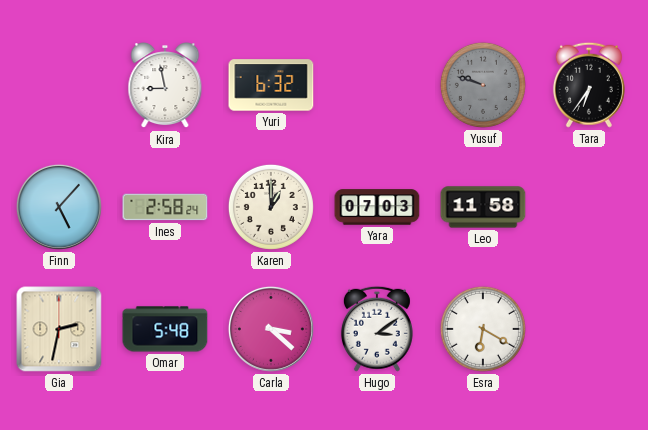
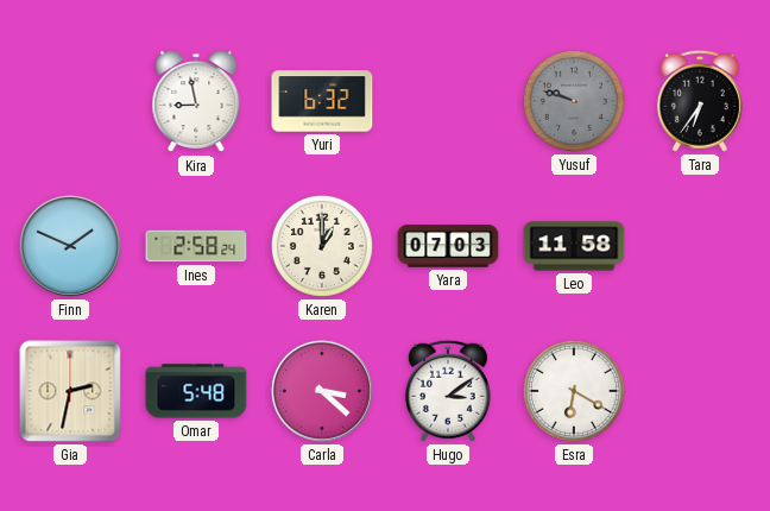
Finn: 5:07 -> 1:49 (70, 246)
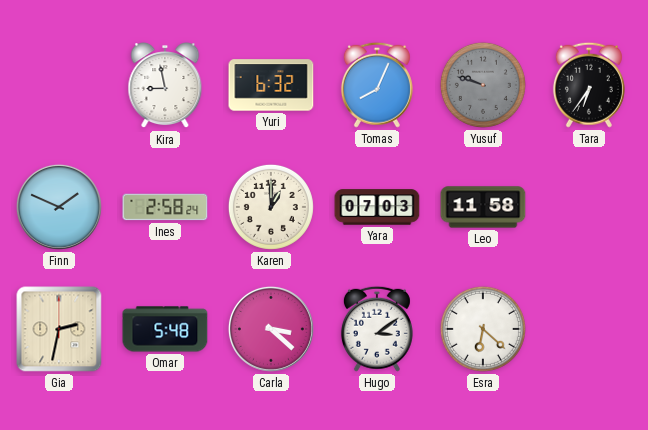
Tomas: none -> 8:04 (377, 85)
Esra: 6:20 -> 6:22 (483, 329)
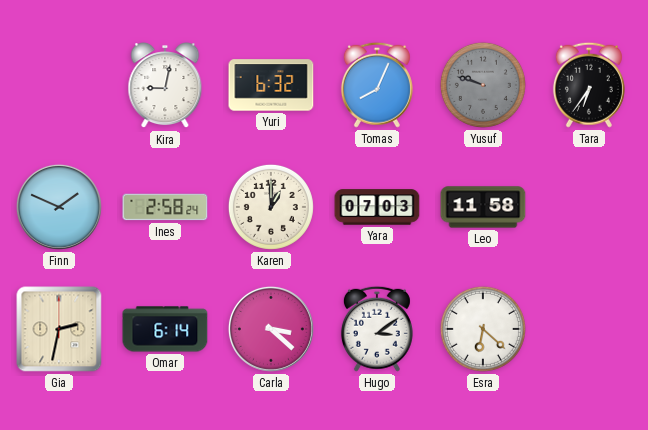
Kira: 8:58 -> 9:02 (165, 86)
Omar: 5:48 -> 6:14 (165, 329)
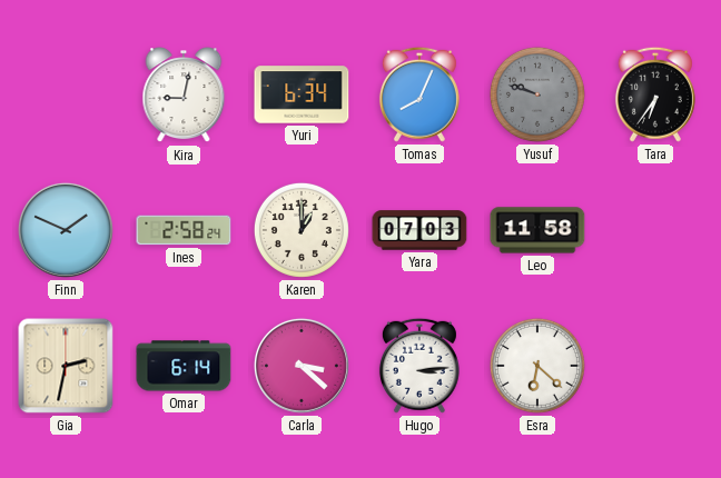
Yuri: 6:32 -> 6:34 (302, 94)
Hugo: 3:09 -> 3:14 (419, 366)
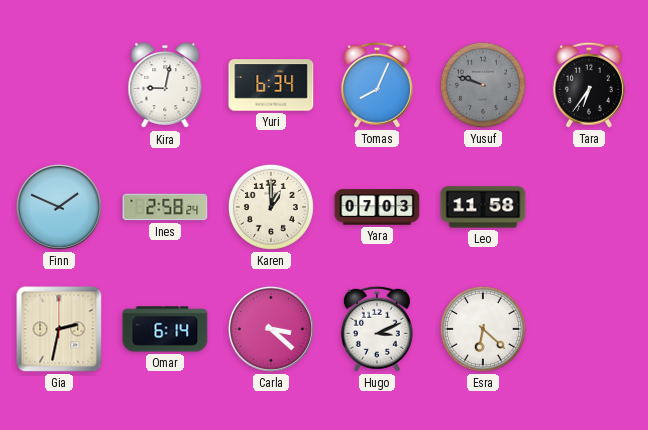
Hugo: 3:14 -> 3:11 (377, 329)
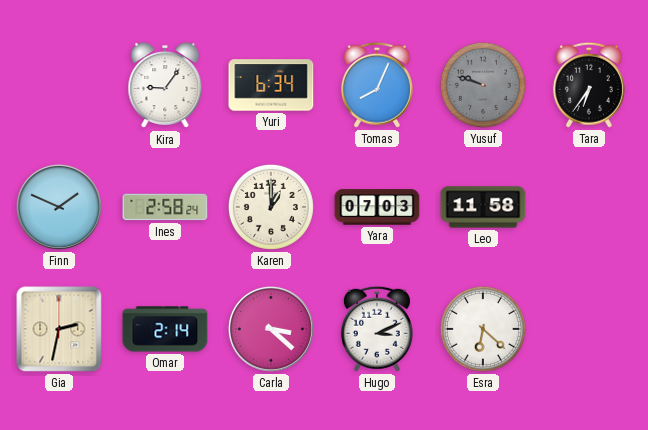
Kira: 9:02 -> 9:06 (165, 86)
Omar: 6:14 -> 2:14 (165, 329)
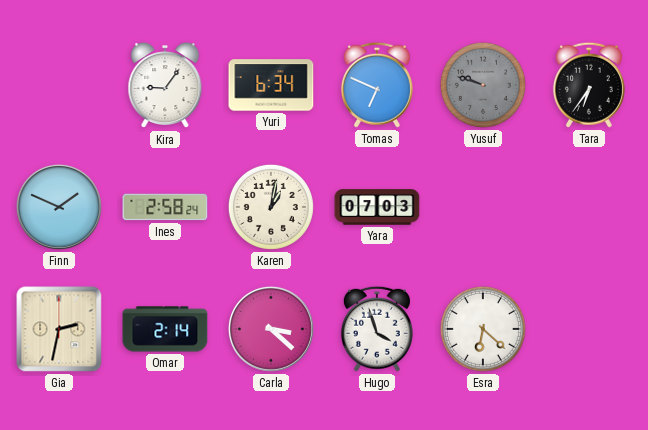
Tomas: 8:04 -> 6:49 (377, 85)
Karen: 1:00 -> 1:02 (271, 207)
Leo: 11:58 -> none (483, 207)
Hugo: 3:11 -> 3:57 (377, 329)
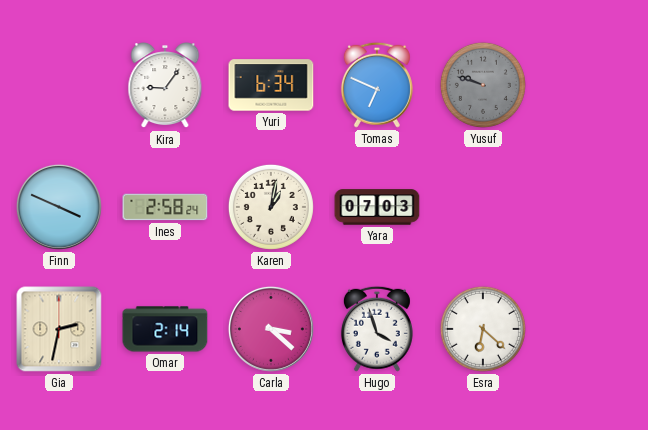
Tara: 6:36 -> none (589, 85)
Finn: 1:49 -> 3:49 (59, 207)
